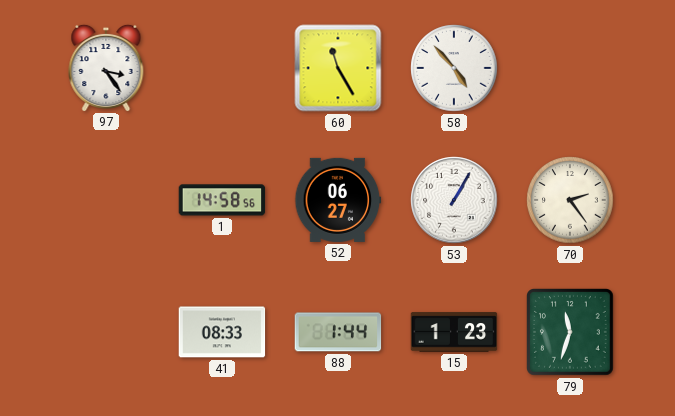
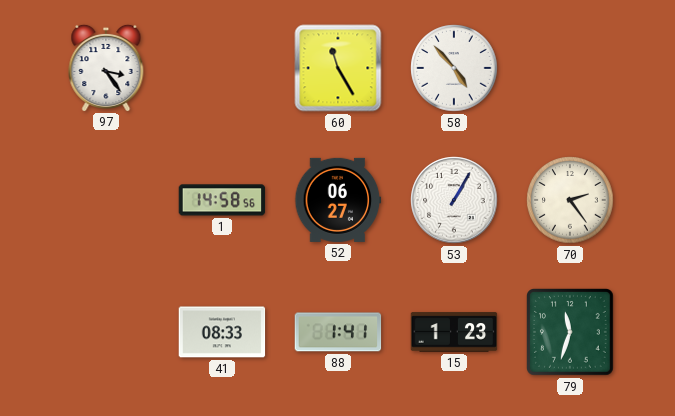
88: 1:44 -> 1:41 (338, 332)
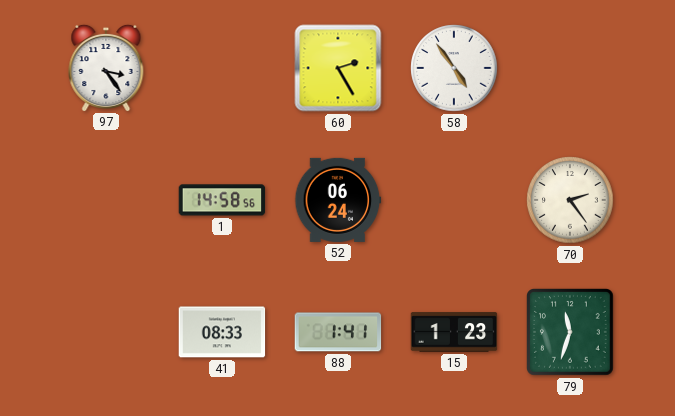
60: 11:25 -> 2:25 (338, 68)
58: 4:53 -> 4:54 (454, 68)
52: 06:27 -> 06:24 (338, 200)
53: 1:05 -> none (454, 200)
